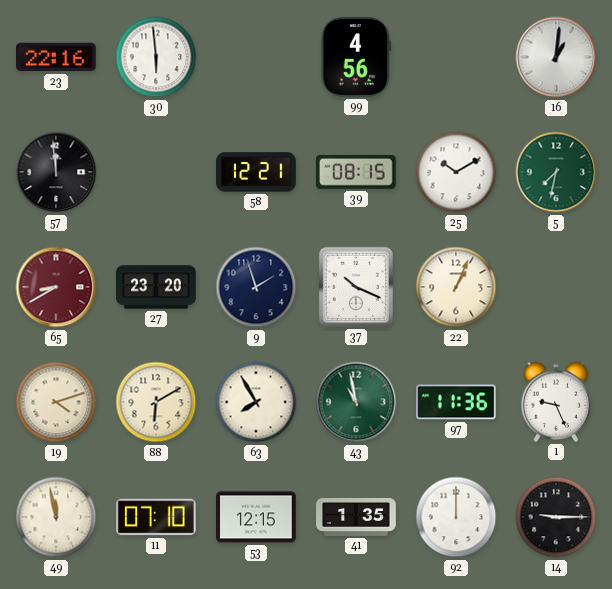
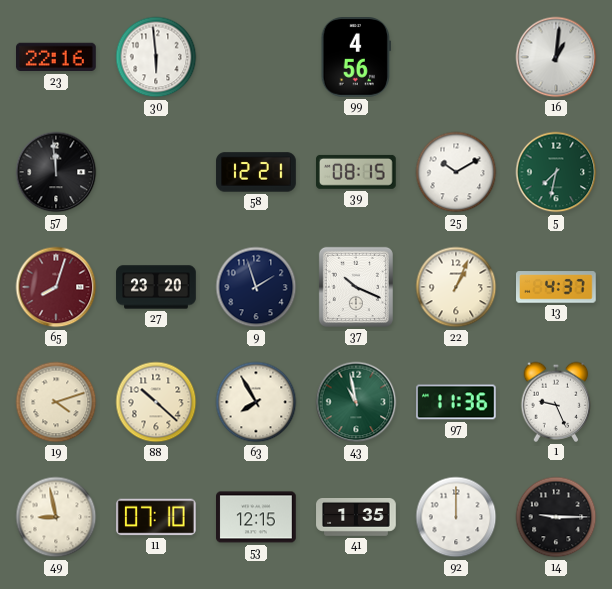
65: 8:40 -> 8:03 (56, 287)
13: none -> 4:37 (557, 287)
88: 6:10 -> 10:22 (156, 402)
49: 11:58 -> 8:58 (56, 517)
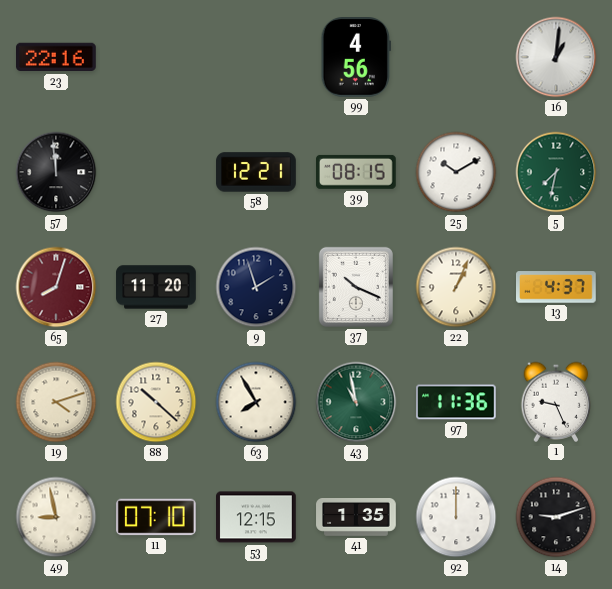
30: 5:59 -> none (156, 57)
27: 23:20 -> 11:20 (156, 287)
14: 9:15 -> 9:12 (556, 517)
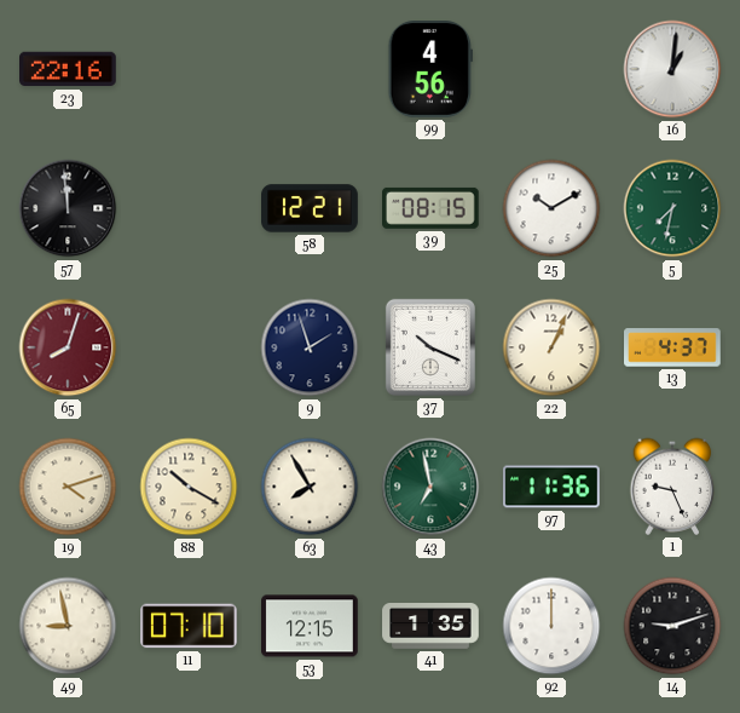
27: 11:20 -> none (156, 287)
88: 10:22 -> 10:20 (189, 487)
43: 10:58 -> 6:58 (430, 487)
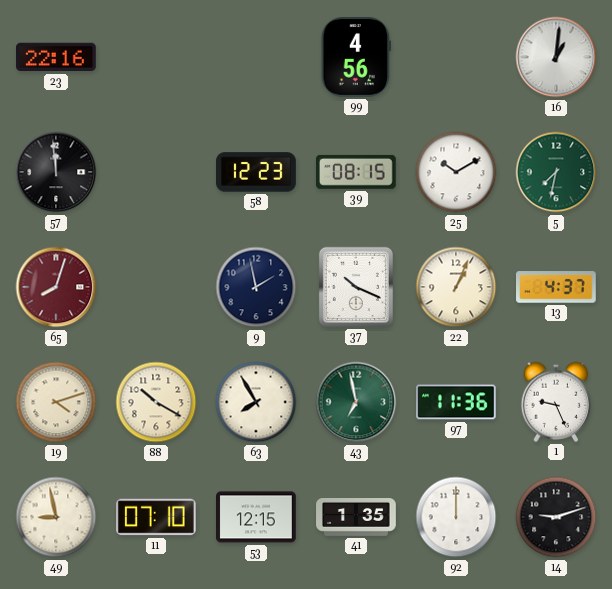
58: 12:21 -> 12:23 (256, 172)
9: 1:57 -> 1:58 (256, 287)
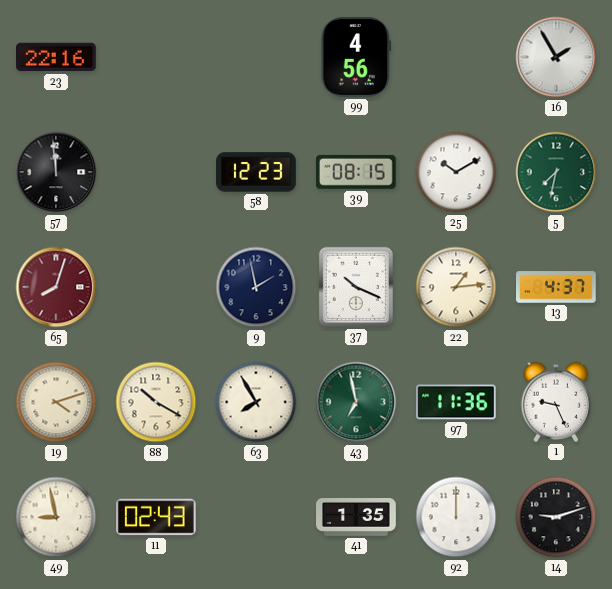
16: 1:01 -> 1:55 (556, 57)
22: 1:04 -> 1:14 (456, 287)
11: 07:10 -> 02:43 (157, 517)
53: 12:15 -> none (256, 517)
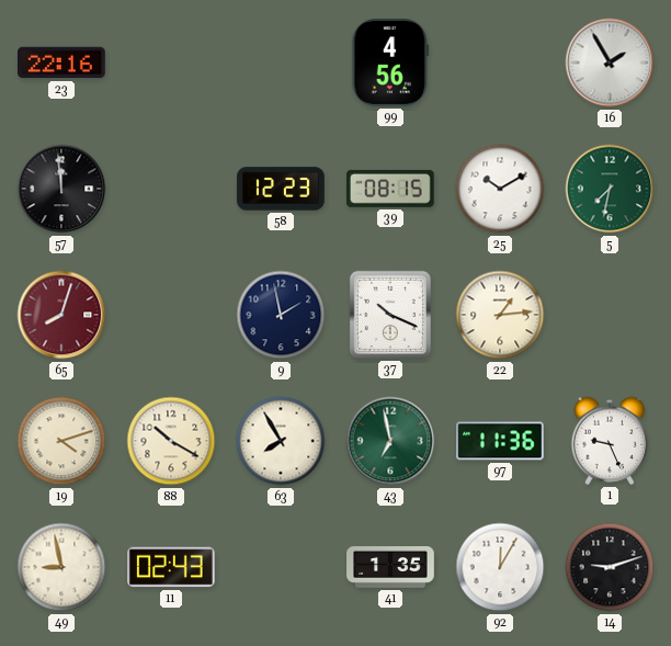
13: 4:37 -> none (557, 287)
92: 12:00 -> 12:05 (500, 567)
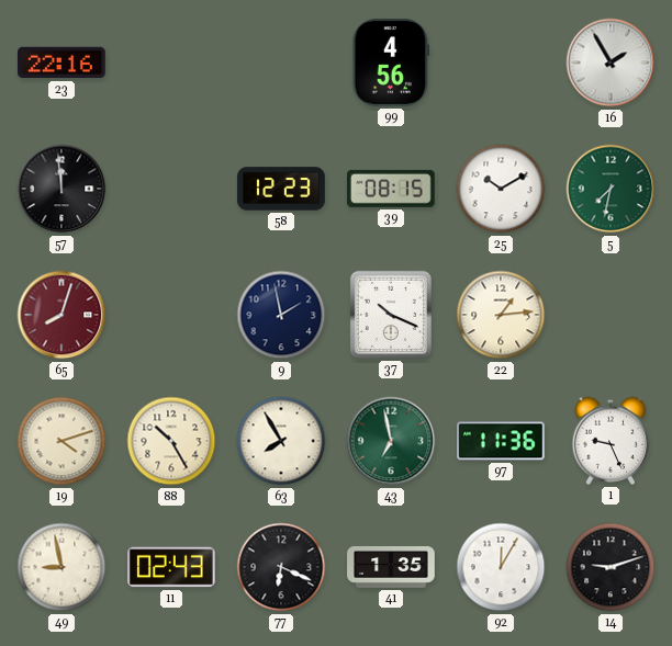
88: 10:20 -> 10:25 (171, 441)
77: none -> 6:19 (281, 567)
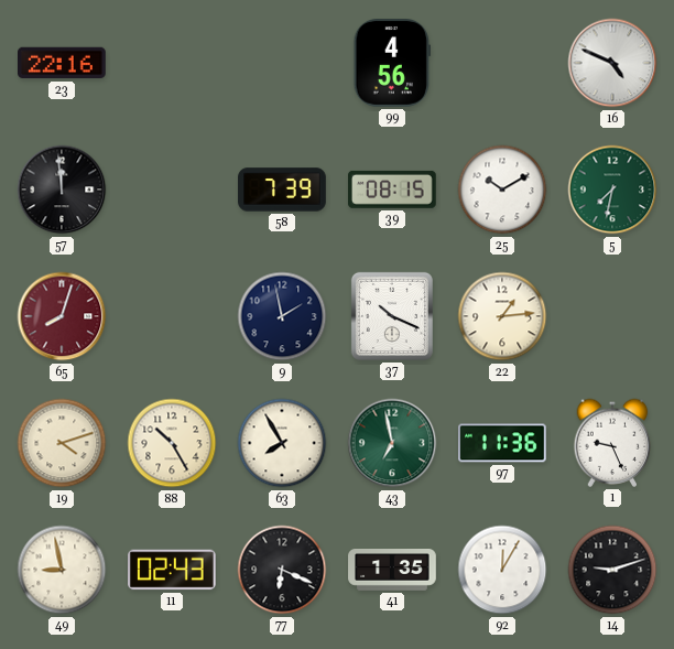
16: 1:55 -> 4:49 (612, 63)
58: 12:23 -> 7:39 (282, 190)
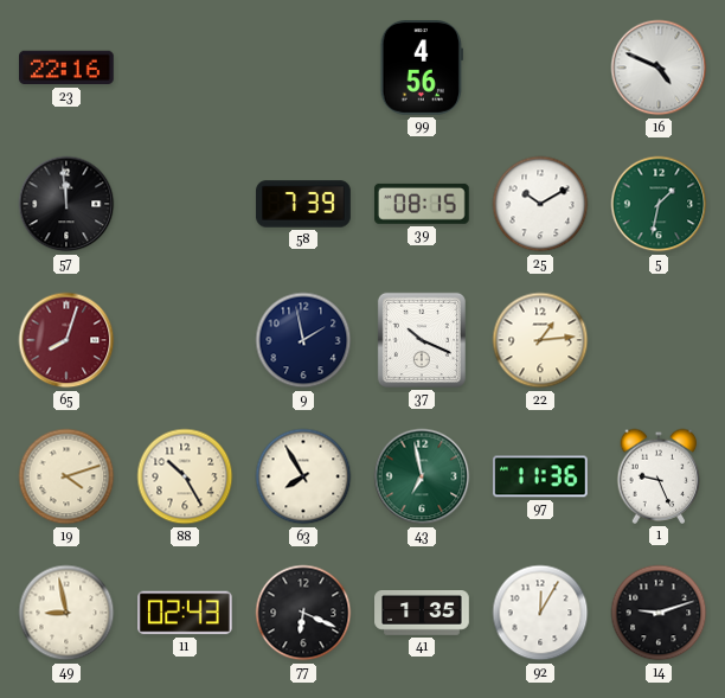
5: 7:32 -> 1:32 (659, 204)
